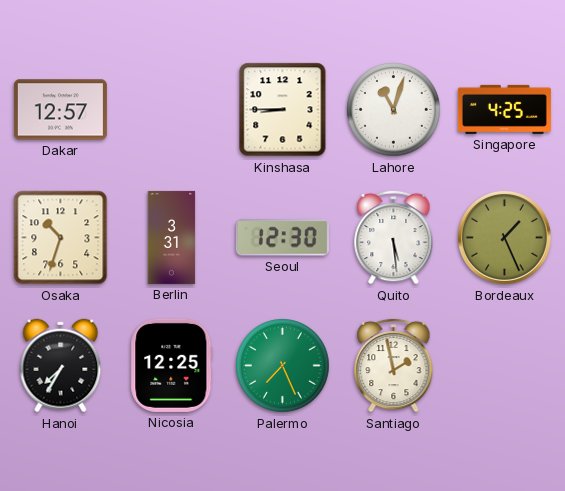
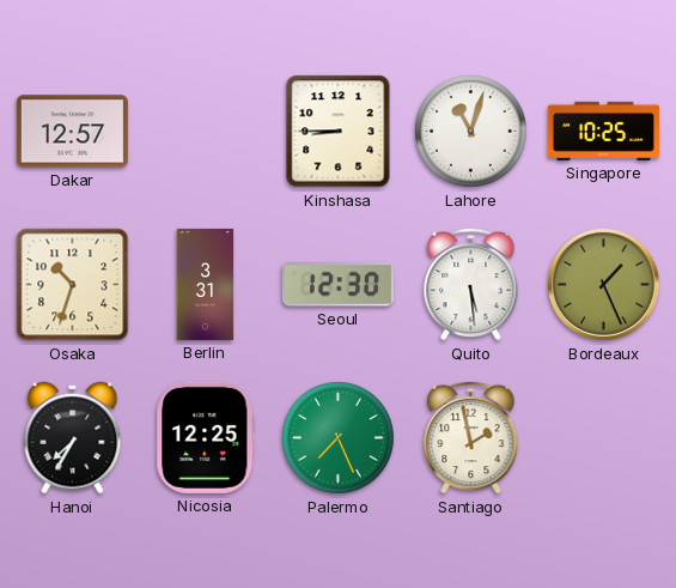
Singapore: 4:25 -> 10:25 (603, 131)
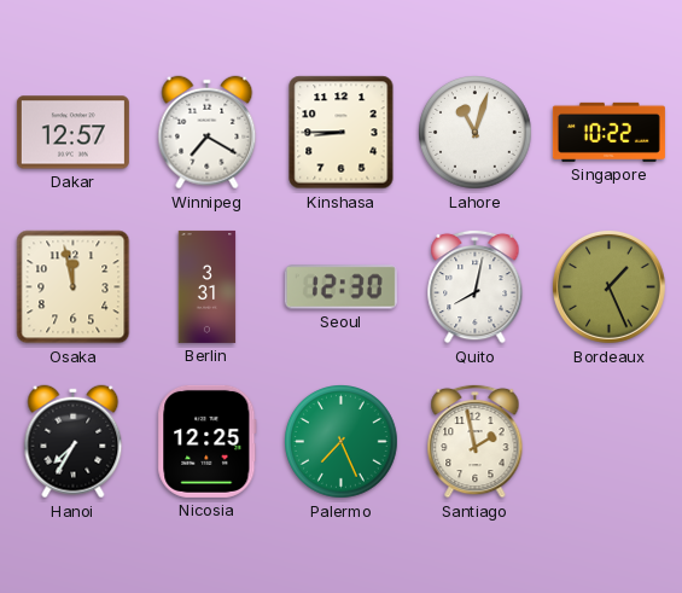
Winnipeg: none -> 7:20 (208, 133)
Singapore: 10:25 -> 10:22 (608, 132)
Osaka: 10:33 -> 11:58 (74, 287)
Quito: 5:29 -> 8:02 (476, 286)
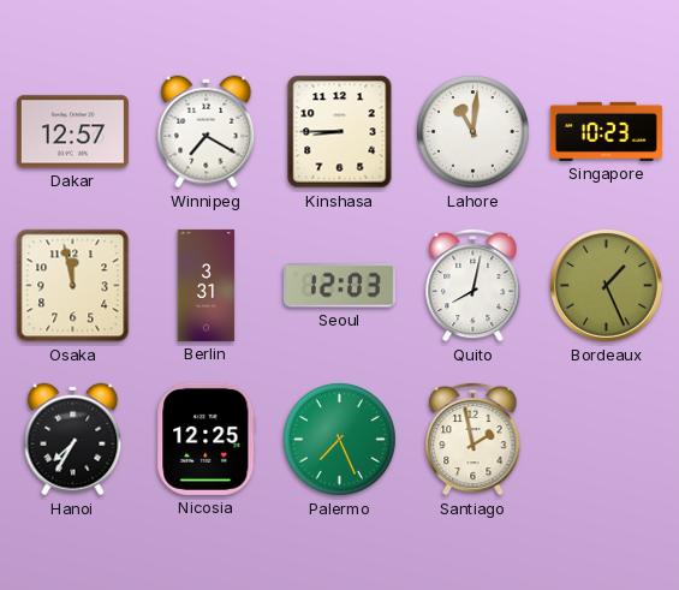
Lahore: 11:03 -> 11:01 (473, 132)
Singapore: 10:22 -> 10:23 (606, 131)
Seoul: 12:30 -> 12:03 (339, 286)
